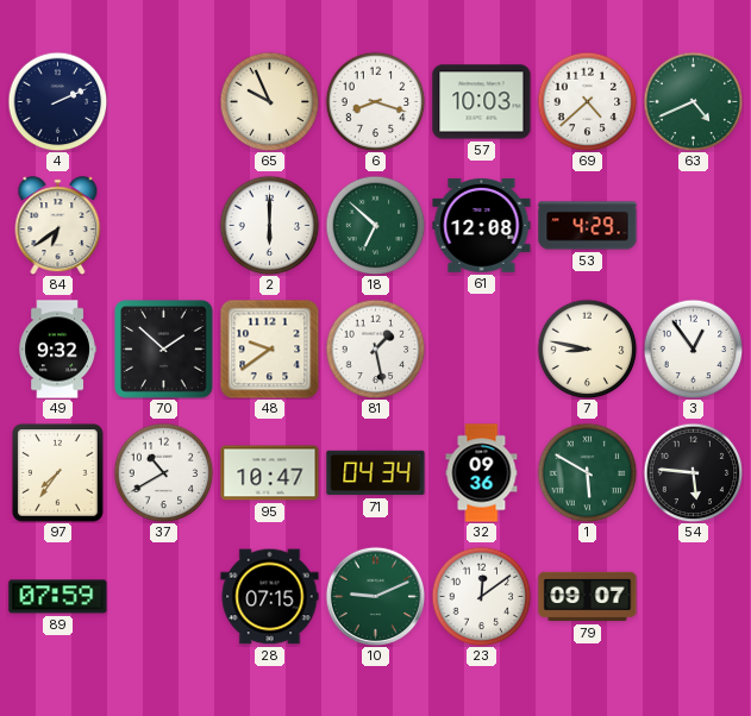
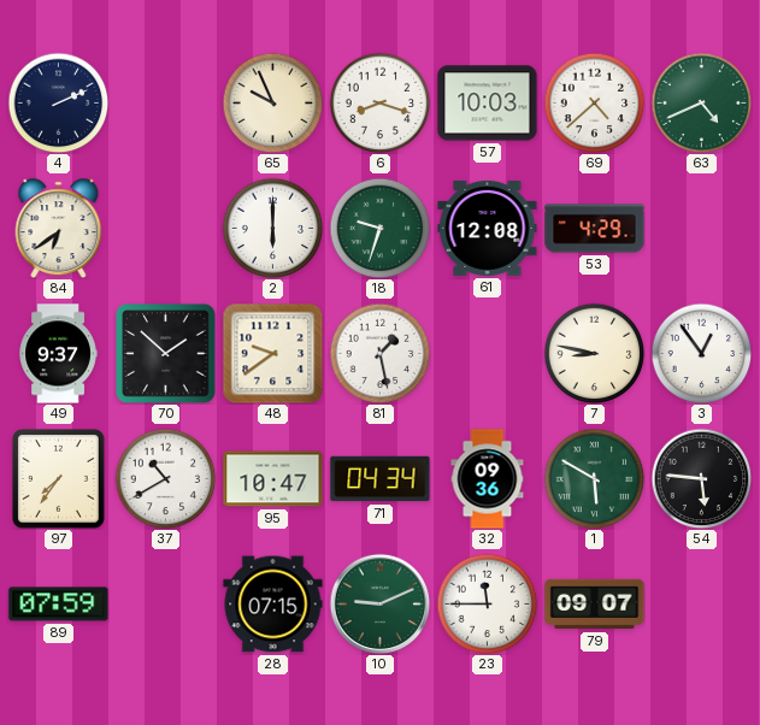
18: 6:52 -> 9:33 (379, 228)
49: 9:32 -> 9:37 (58, 354)
23: 12:09 -> 11:45 (487, 603)
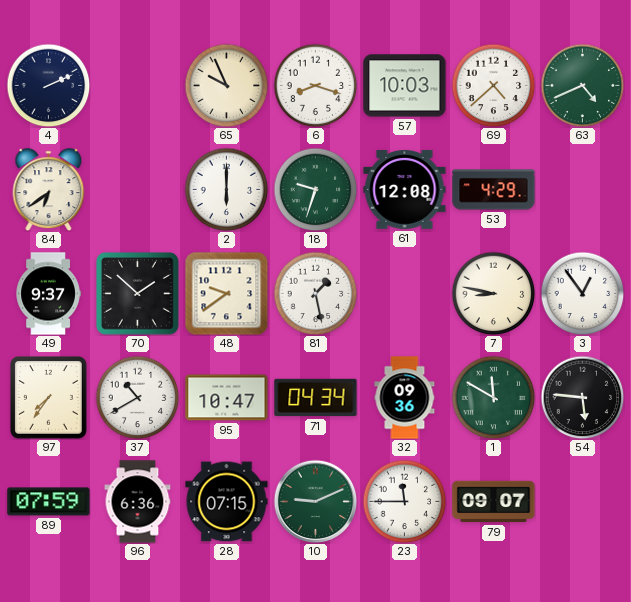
1: 5:50 -> 11:50 (493, 397)
96: none -> 6:36 (138, 502)
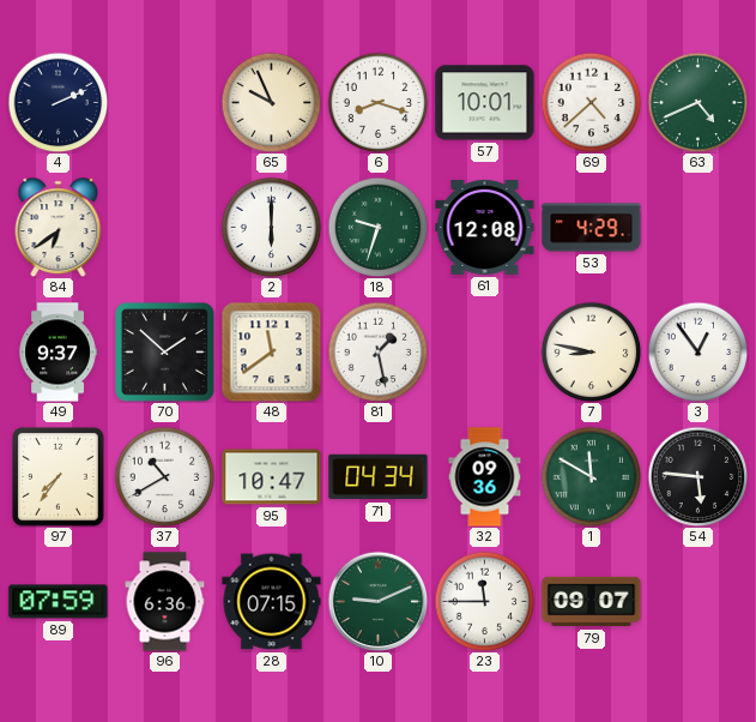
57: 10:03 -> 10:01 (485, 103)
48: 9:39 -> 11:39 (271, 351)
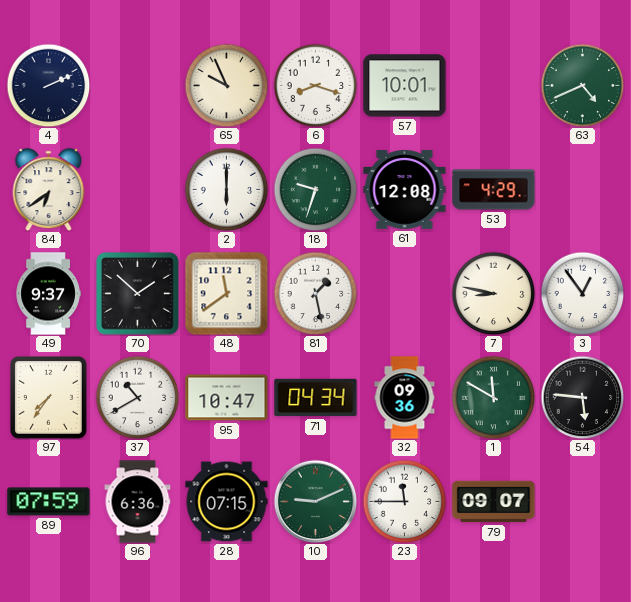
69: 4:38 -> none (591, 102)
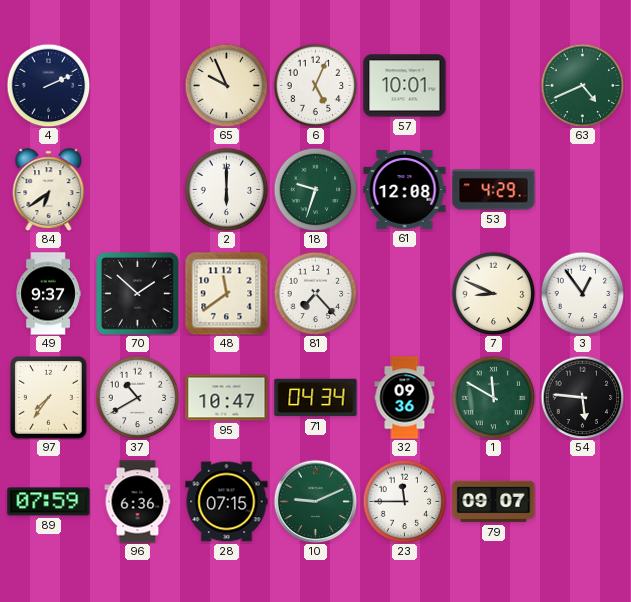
6: 8:18 -> 5:04 (315, 85)
81: 1:28 -> 7:23 (315, 293)
7: 8:47 -> 8:49 (493, 293)
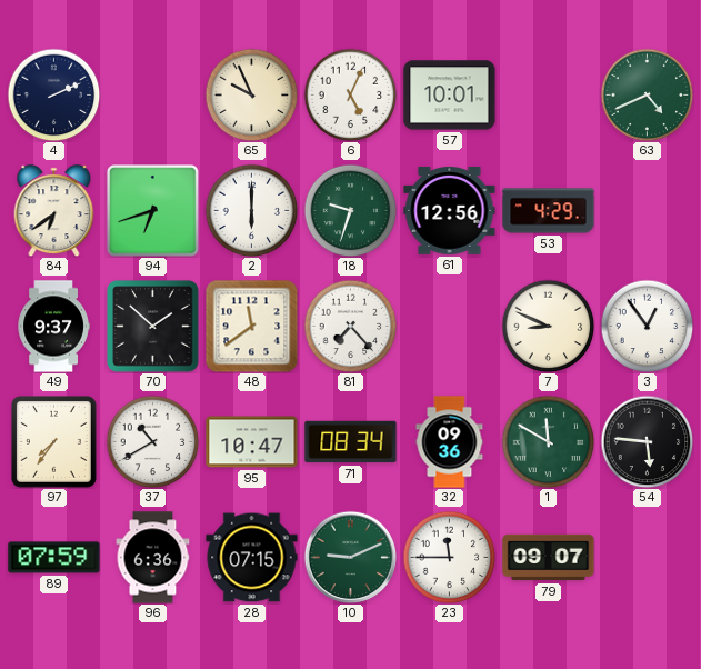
94: none -> 6:42 (153, 211)
61: 12:08 -> 12:56 (450, 210)
71: 04:34 -> 08:34 (351, 442)
